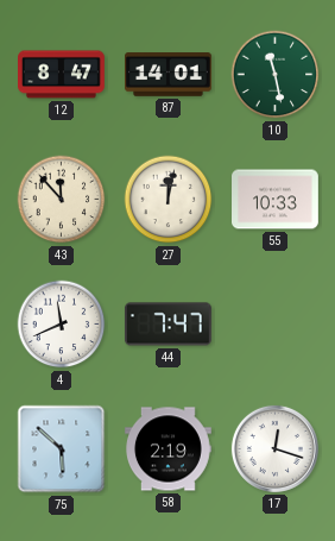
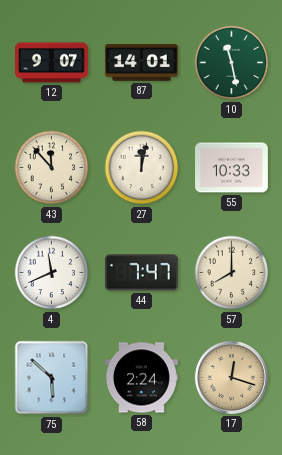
12: 8:47 -> 9:07 (52, 63)
57: none -> 8:00 (232, 273)
58: 2:19 -> 2:24 (142, 378)
17 dial: white -> champagne (231, 377)
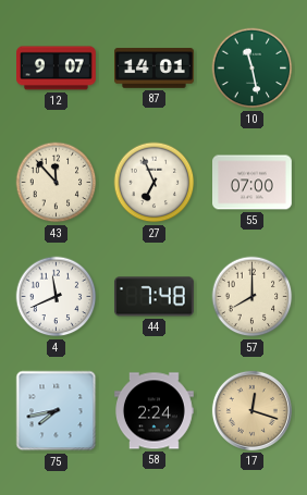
27: 12:02 -> 6:56 (155, 183)
55: 10:33 -> 07:00 (253, 183)
44: 7:47 -> 7:48 (155, 297)
75: 5:52 -> 7:43 (57, 411)
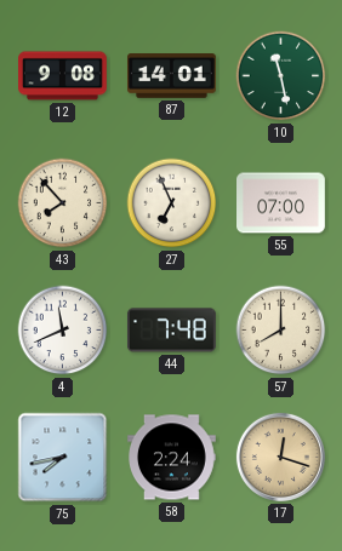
12: 9:07 -> 9:08 (63, 76)
43: 11:53 -> 7:53 (63, 203)
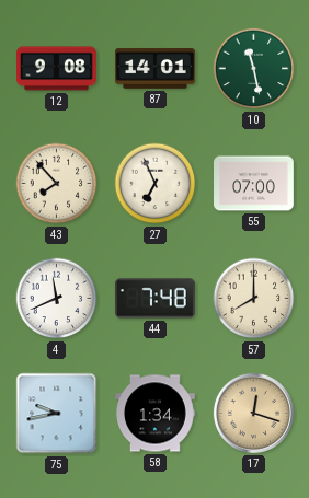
75: 7:43 -> 9:43 (57, 414)
58: 2:24 -> 1:34 (156, 414)
